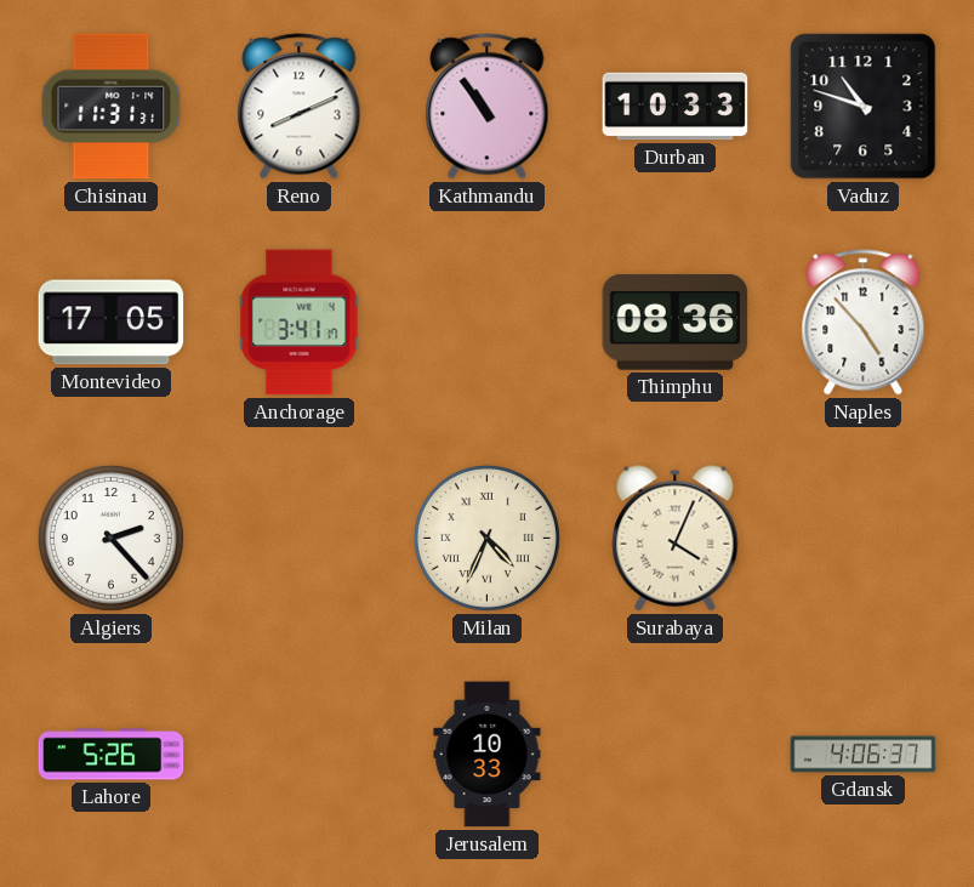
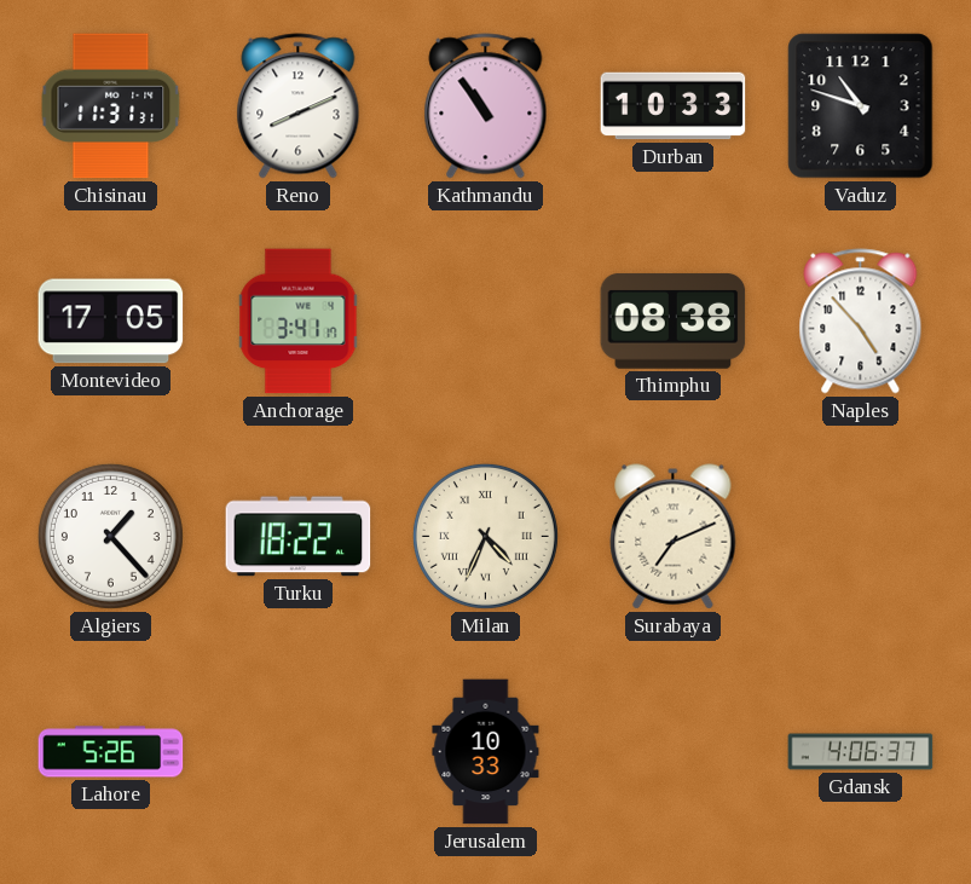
Thimphu: 08:36 -> 08:38 (674, 322)
Algiers: 2:23 -> 1:23 (110, 536)
Turku: none -> 18:22 (299, 537)
Surabaya: 4:04 -> 7:11 (674, 537)
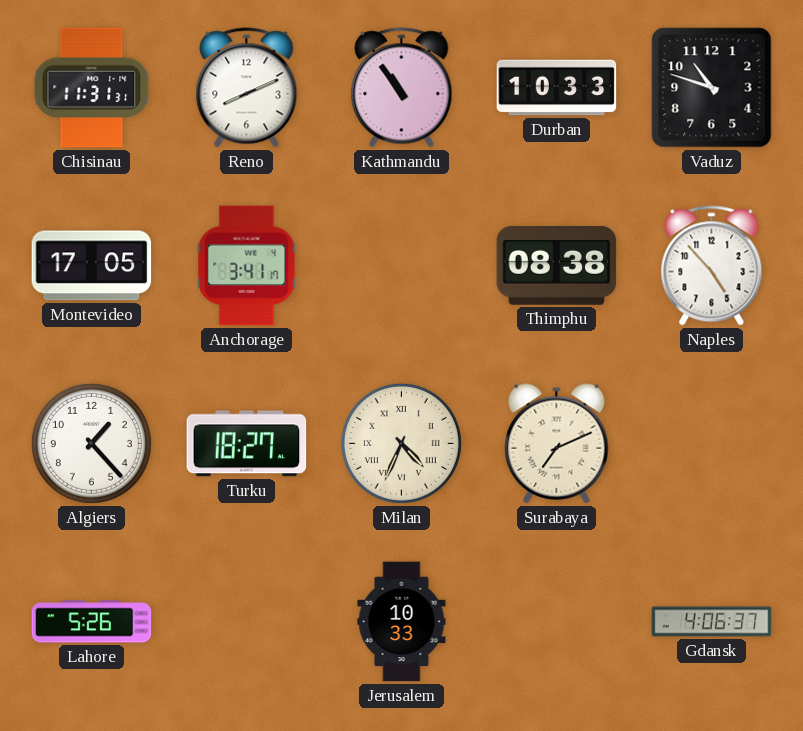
Turku: 18:22 -> 18:27 (247, 444)
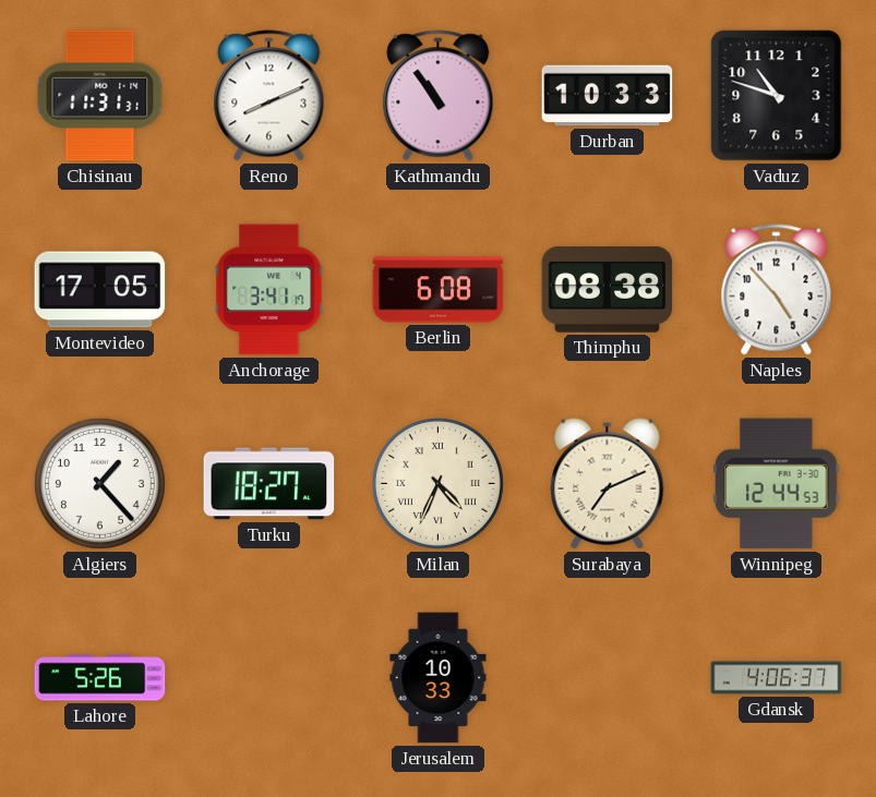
Berlin: none -> 6:08 (439, 290)
Winnipeg: none -> 12:44 (777, 484)
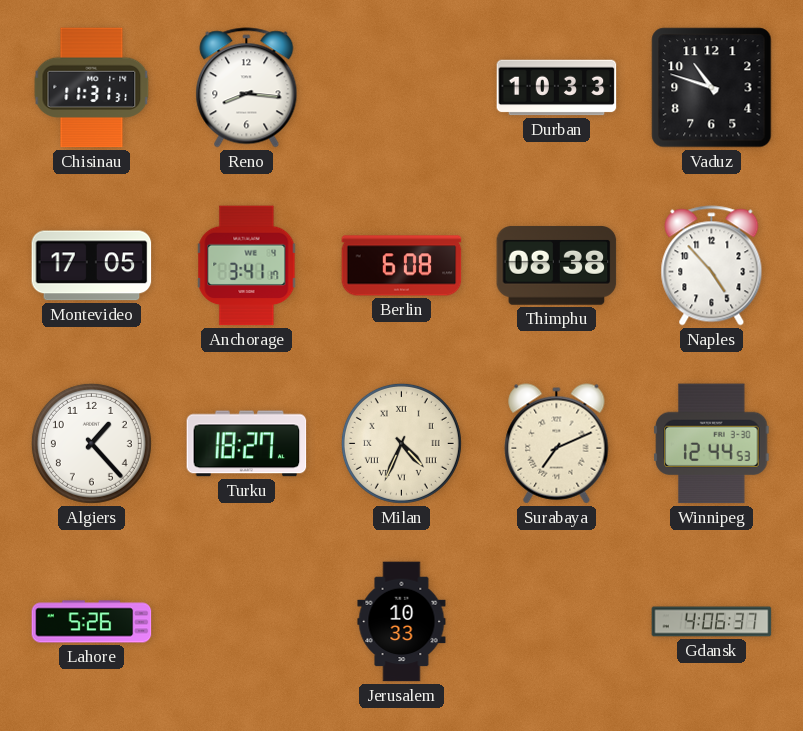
Reno: 8:11 -> 8:16 (247, 88)
Kathmandu: 10:54 -> none (439, 96)
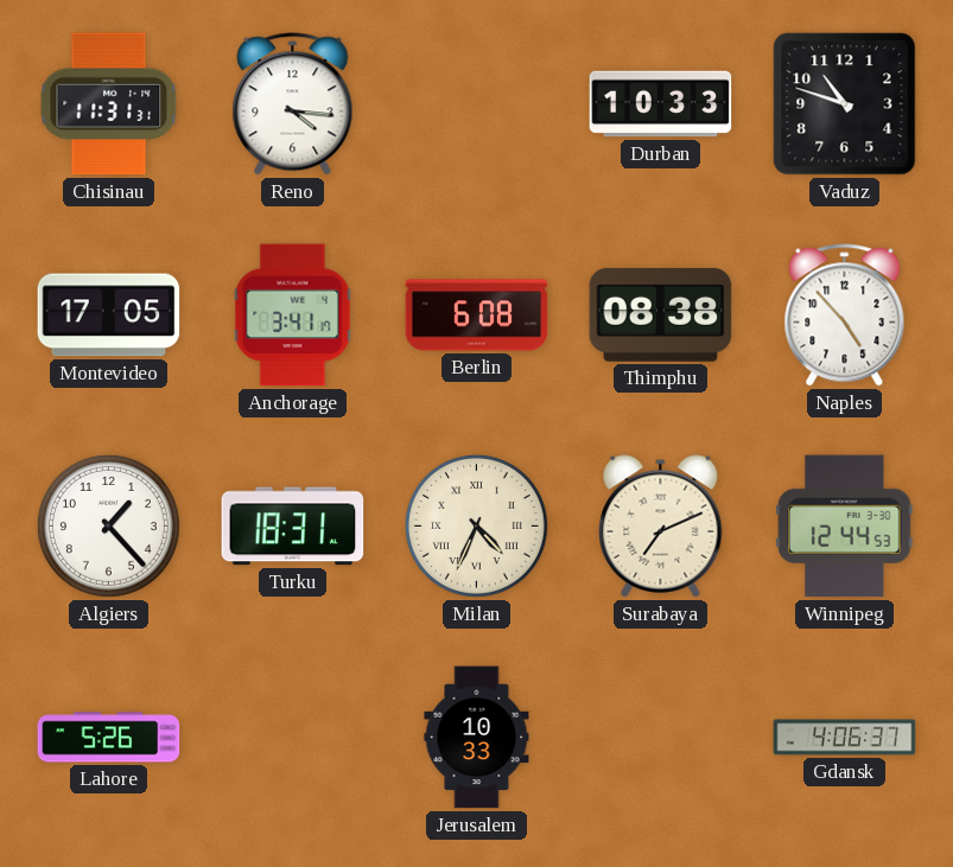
Reno: 8:16 -> 4:16 (293, 104)
Turku: 18:27 -> 18:31 (293, 527)
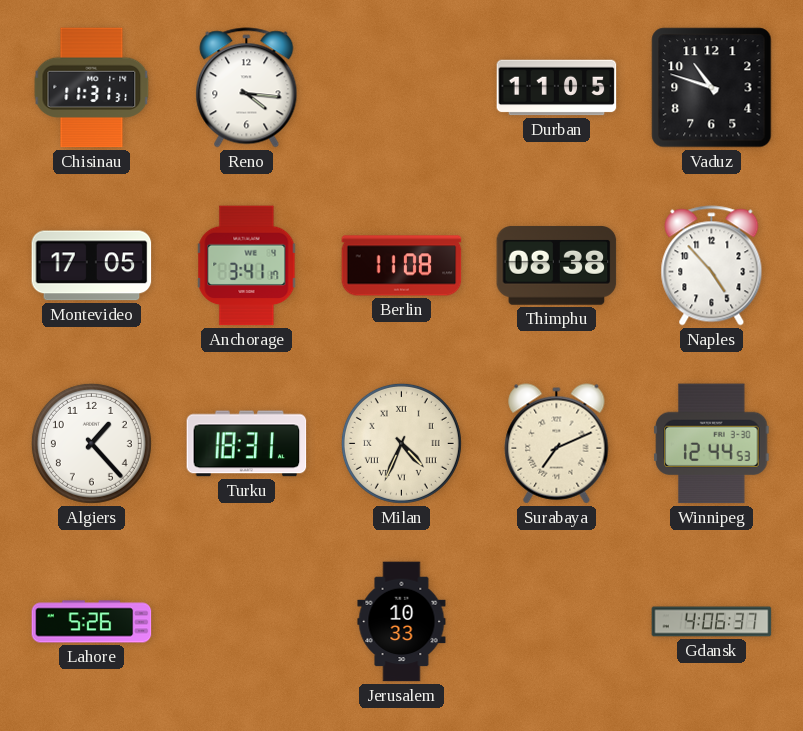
Durban: 10:33 -> 11:05 (557, 88)
Berlin: 6:08 -> 11:08 (402, 266)
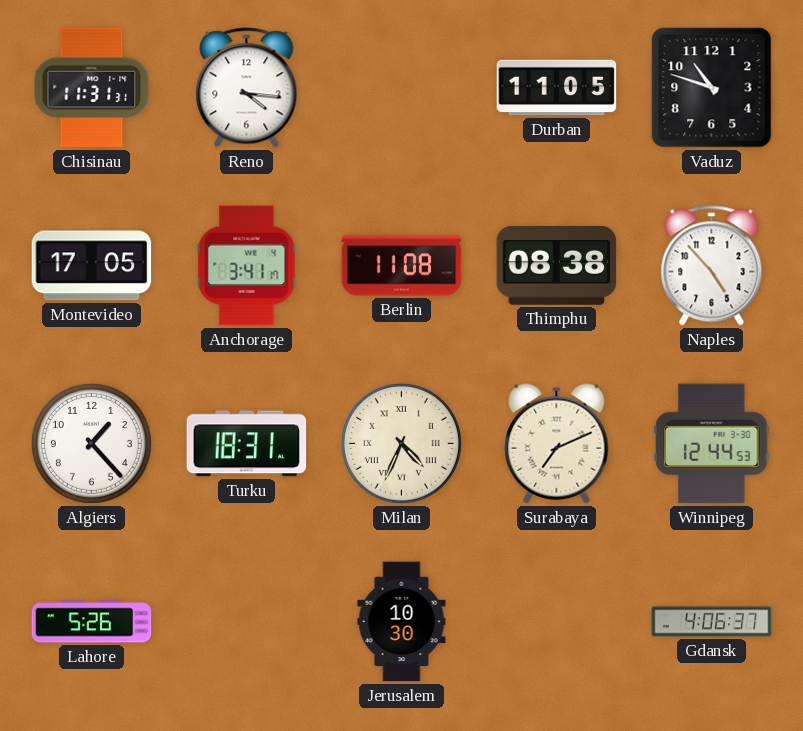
Jerusalem: 10:33 -> 10:30 (402, 622)
